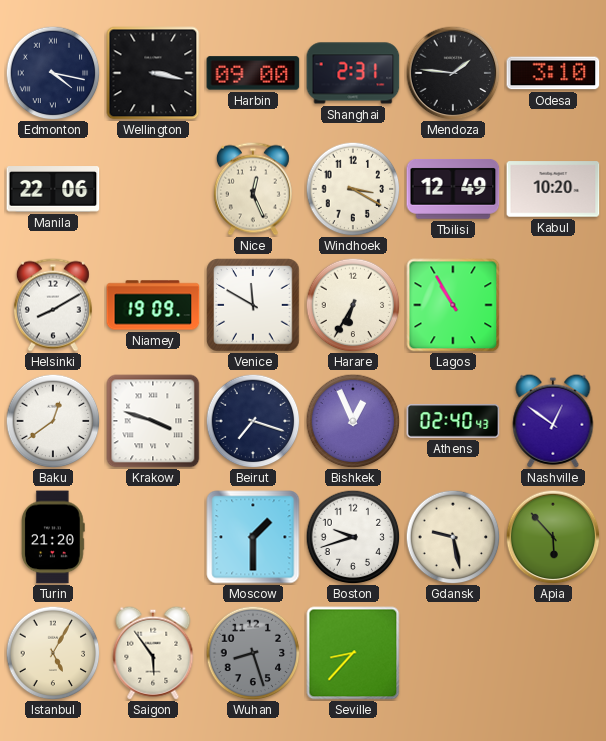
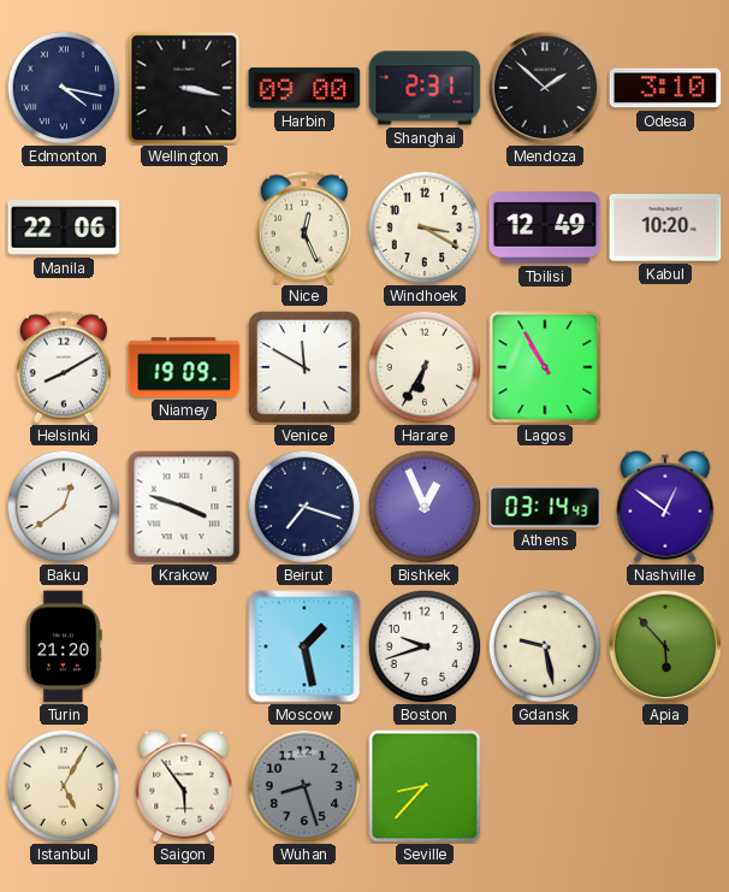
Mendoza: 1:46 -> 1:52 (545, 88)
Athens: 02:40 -> 03:14 (545, 507)
Moscow: 1:30 -> 1:28 (304, 646)
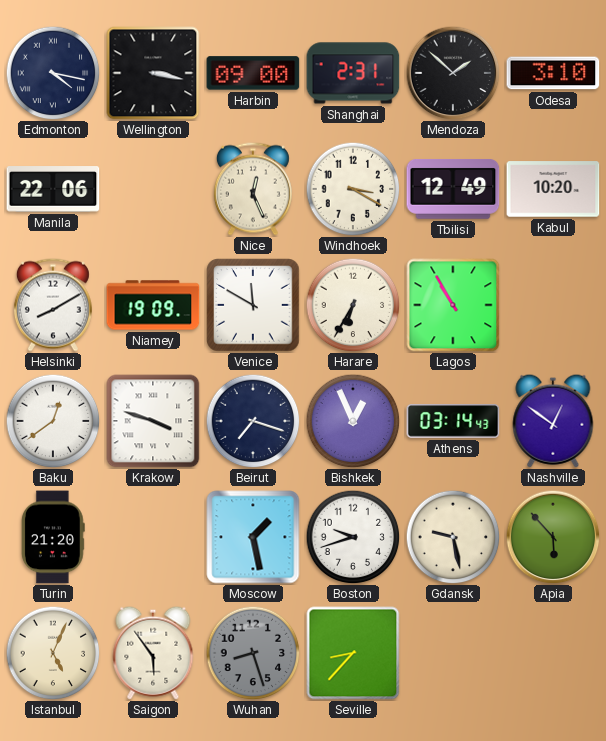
Istanbul: 5:05 -> 5:04 (53, 653)
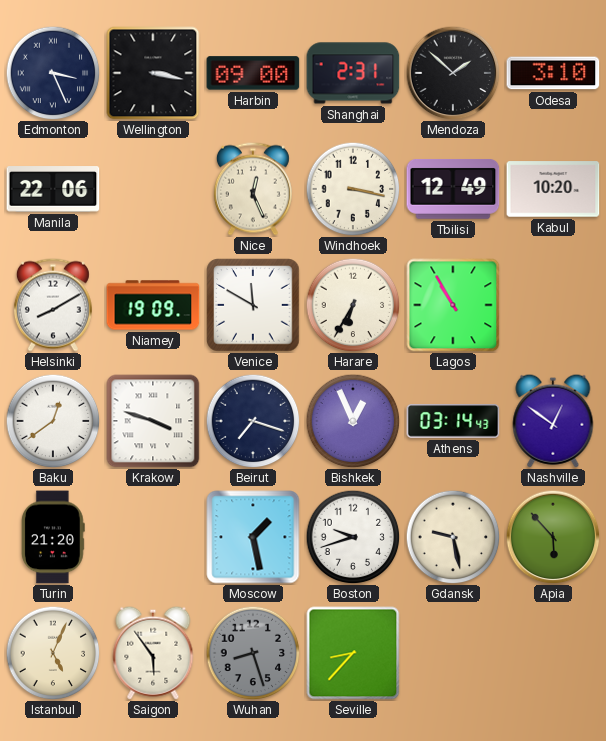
Edmonton: 4:17 -> 3:26 (53, 73)
Windhoek: 3:20 -> 3:17 (353, 189)
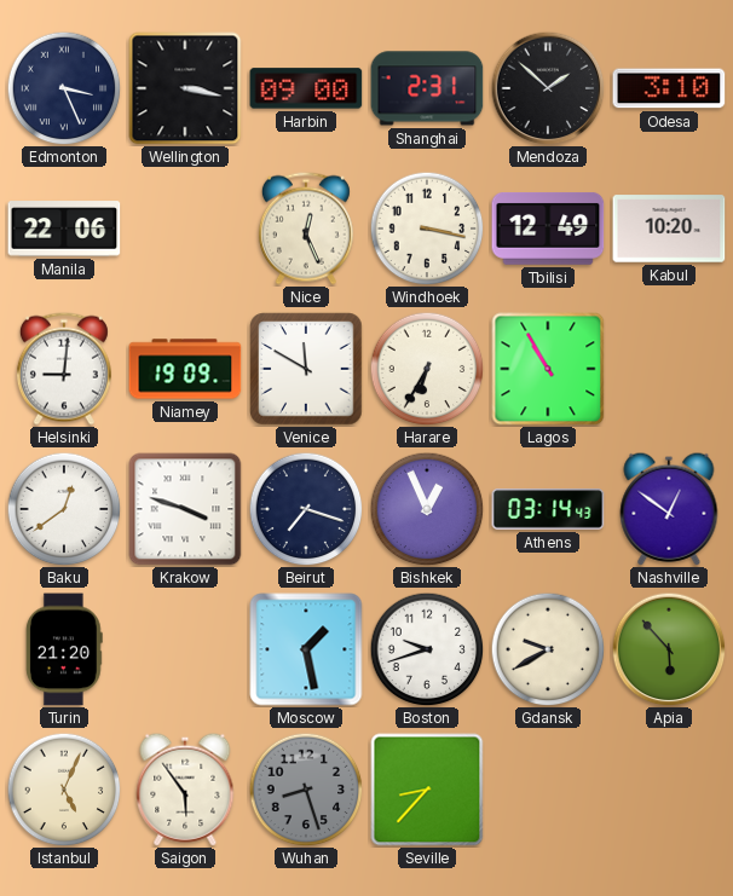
Helsinki: 8:10 -> 9:01 (64, 369)
Gdansk: 9:28 -> 9:40 (548, 649)
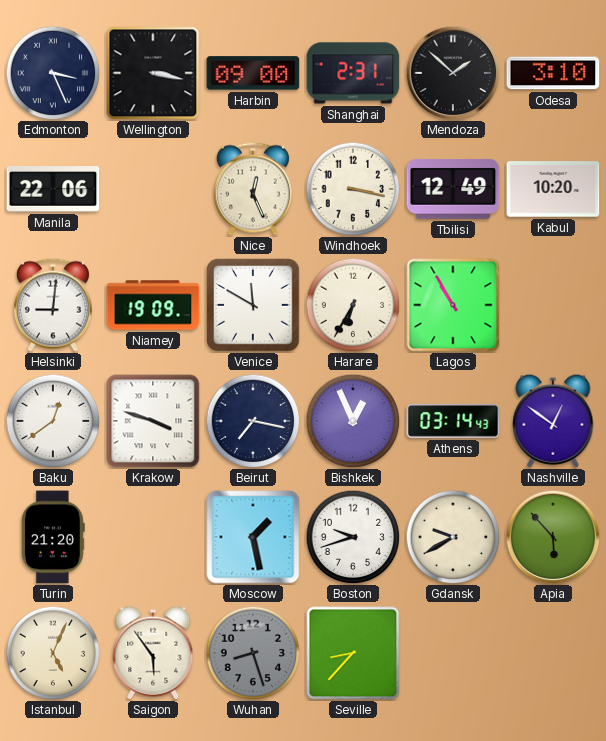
Beirut: 7:18 -> 7:17 (253, 421)
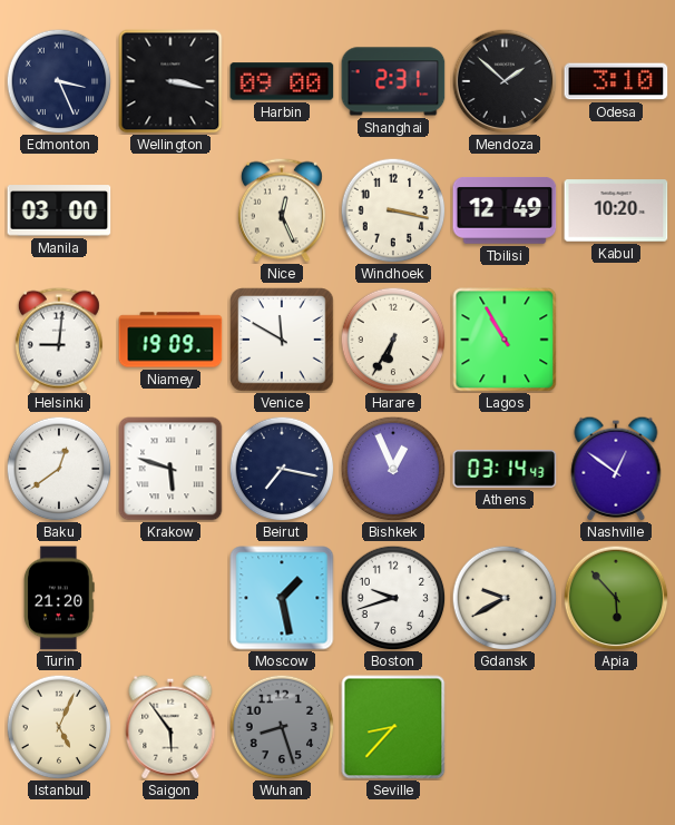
Manila: 22:06 -> 03:00 (59, 210)
Krakow: 3:48 -> 5:48 (170, 469)
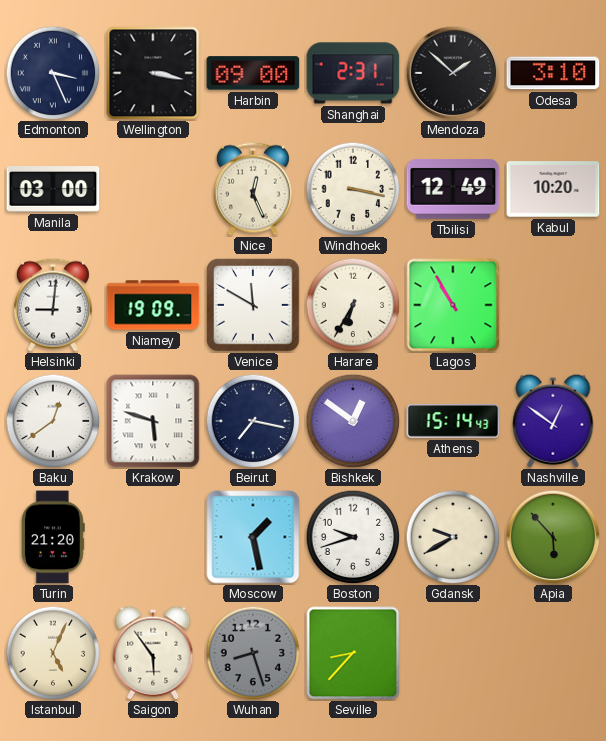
Bishkek: 12:56 -> 12:51 (353, 421)
Athens: 03:14 -> 15:14 (453, 421)
